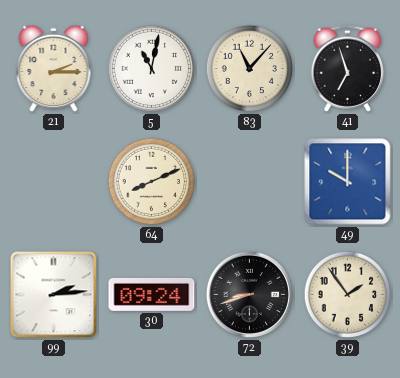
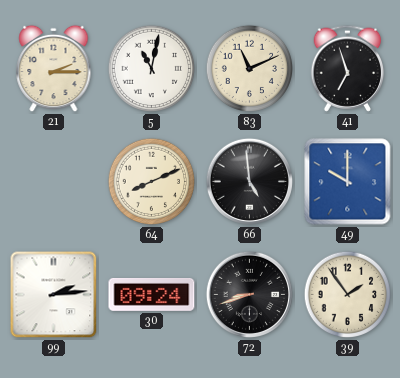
83: 11:07 -> 11:11 (250, 69)
66: none -> 4:59 (249, 181)
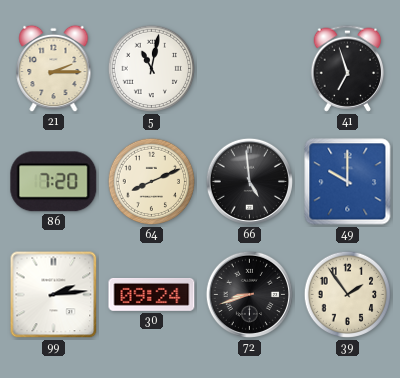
83: 11:11 -> none (250, 69)
86: none -> 7:20 (54, 182)
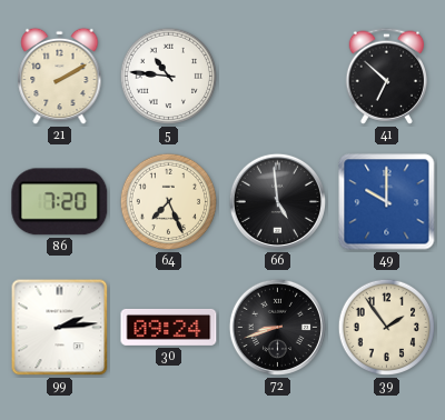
21: 2:15 -> 2:10 (60, 77)
5: 11:02 -> 10:46 (169, 77)
41: 6:57 -> 6:52 (387, 76)
64: 8:11 -> 7:26 (169, 202)
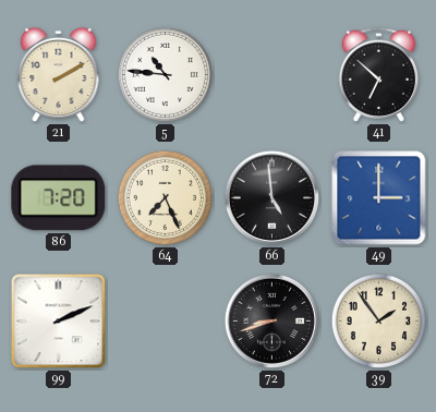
49: 10:00 -> 3:00 (379, 198)
99: 2:14 -> 2:11 (59, 322)
30: 09:24 -> none (169, 327)
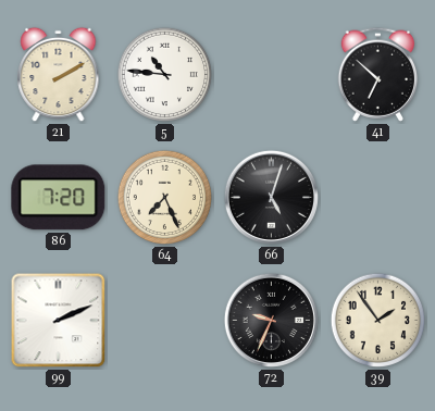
66: 4:59 -> 5:03 (271, 197)
49: 3:00 -> none (379, 198)
72: 8:42 -> 9:34 (271, 320)
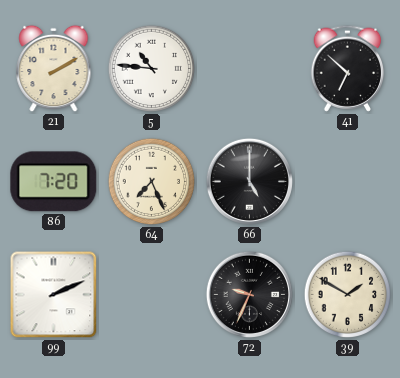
66: 5:03 -> 5:00 (249, 181)
39: 1:54 -> 1:50 (348, 295)
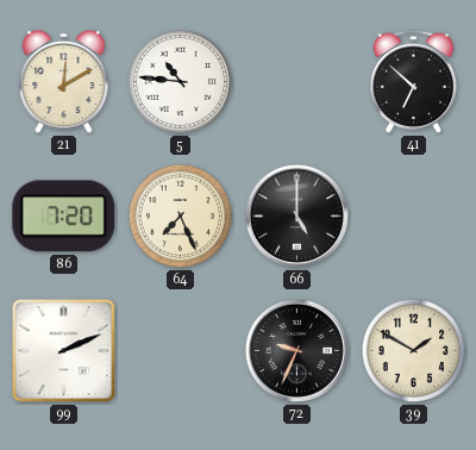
21: 2:10 -> 12:10 (64, 82)
